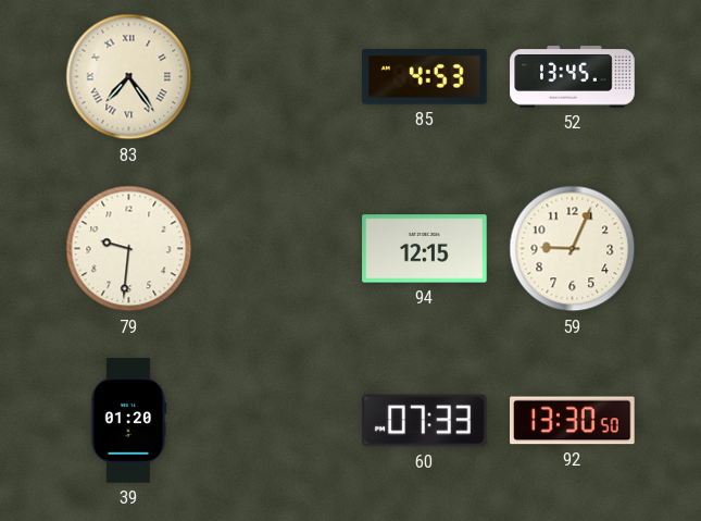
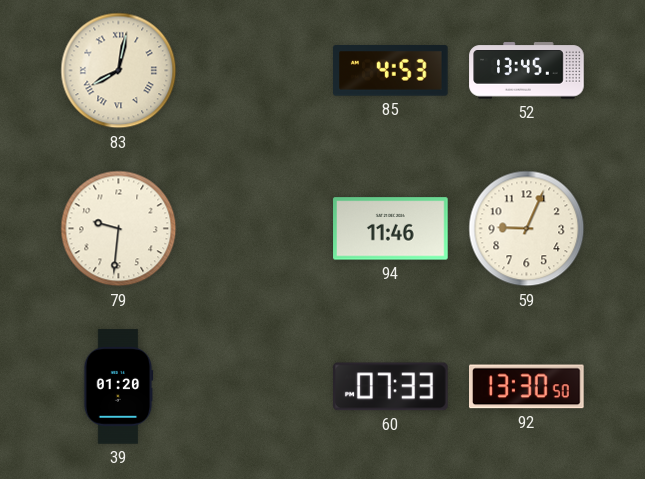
83: 7:24 -> 8:02 (119, 71)
94: 12:15 -> 11:46 (391, 229)
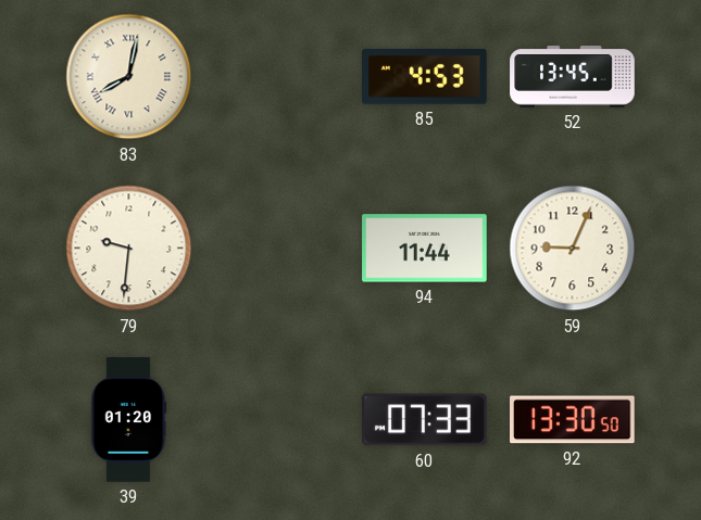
94: 11:46 -> 11:44 (425, 249)
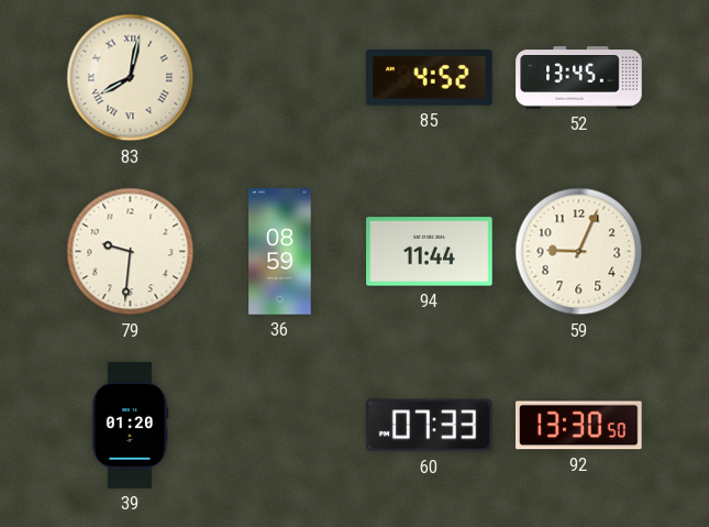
85: 4:53 -> 4:52 (430, 78)
36: none -> 08:59 (280, 252)
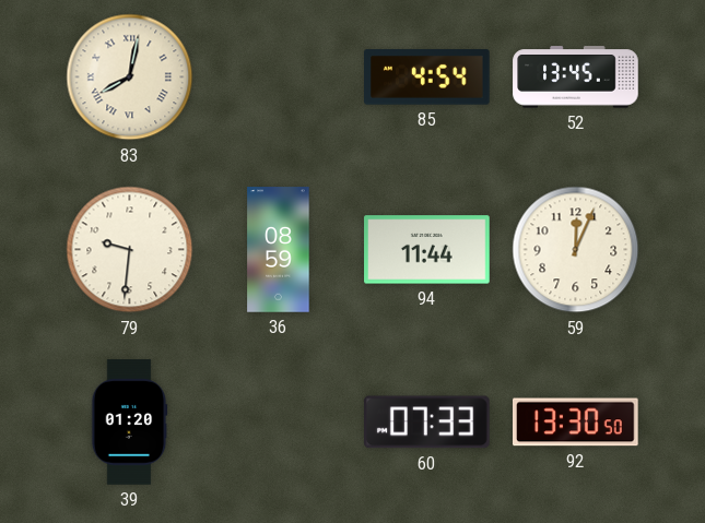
85: 4:52 -> 4:54 (427, 78)
59: 9:04 -> 12:04 (576, 250)
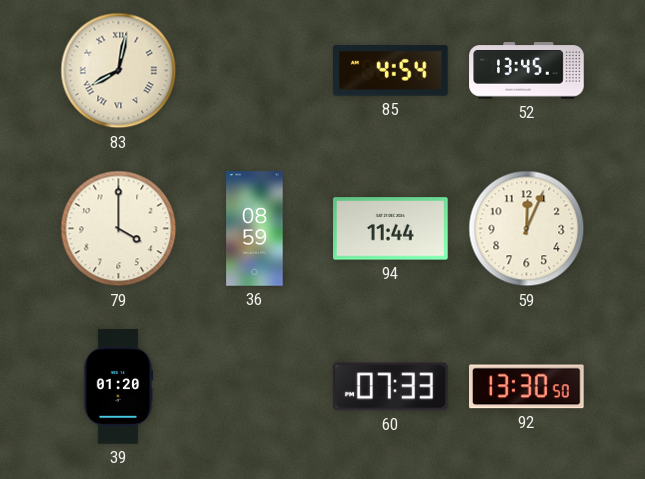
79: 9:31 -> 4:00 (119, 229)
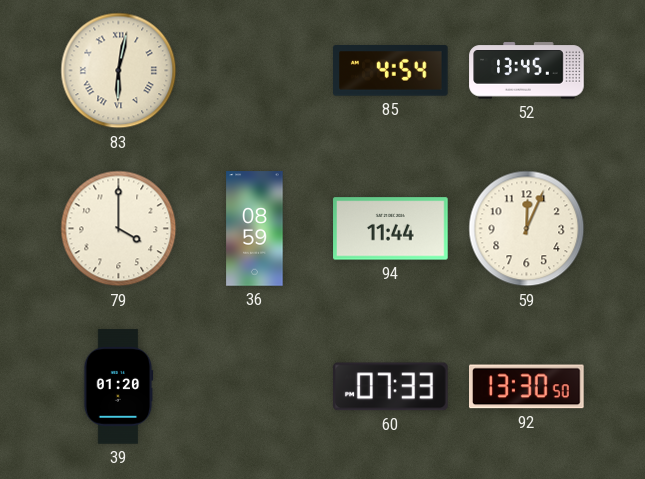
83: 8:02 -> 6:02 (119, 71)
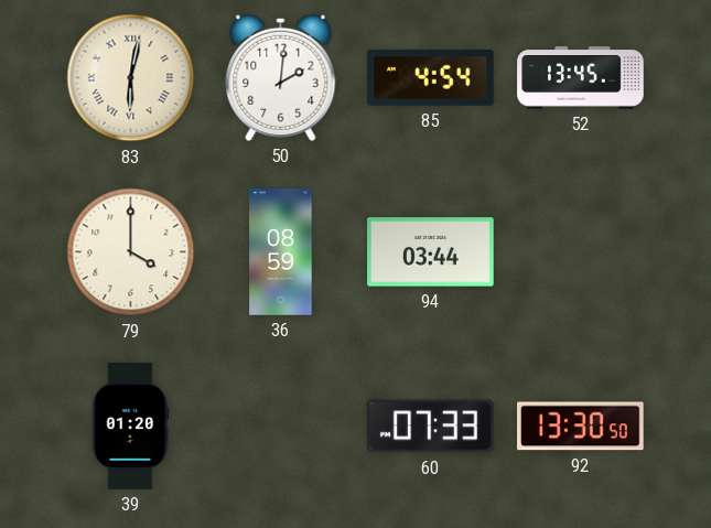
50: none -> 2:01 (281, 77)
94: 11:44 -> 03:44 (431, 252)
59: 12:04 -> none (527, 229)
